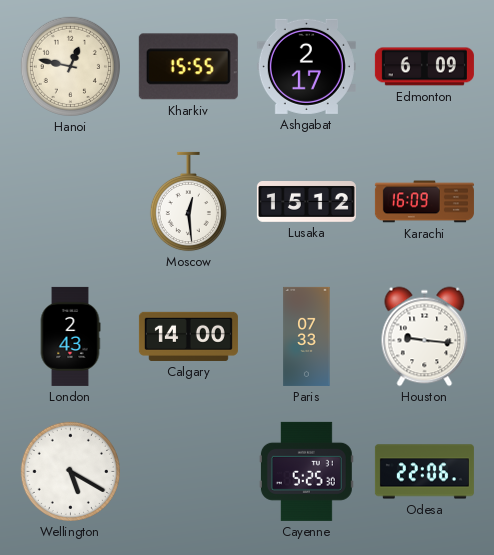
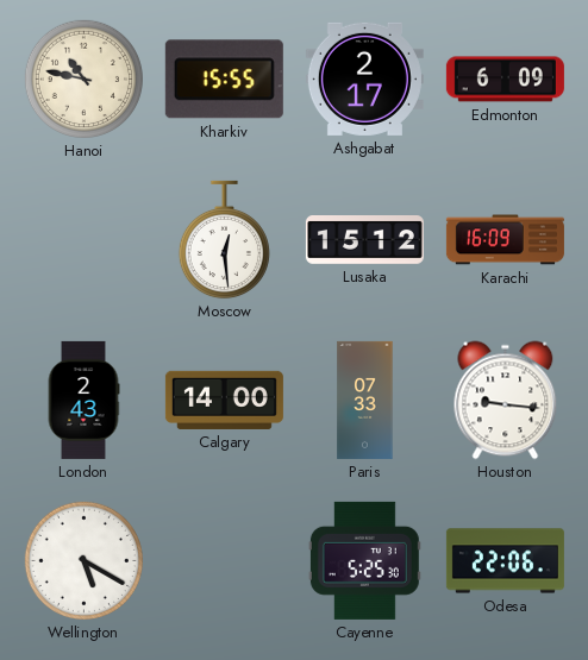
Hanoi: 12:47 -> 10:47 (83, 78)
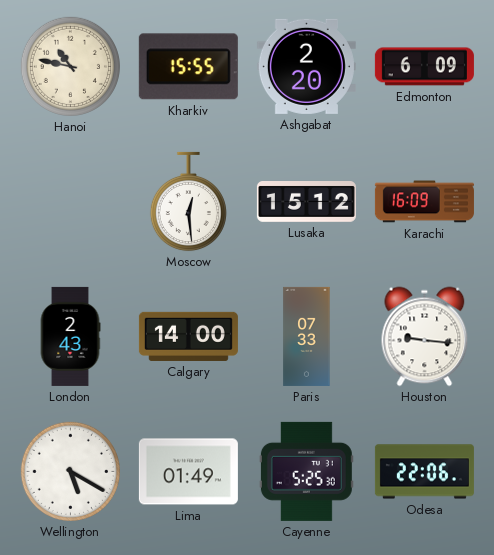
Ashgabat: 2:17 -> 2:20 (306, 66)
Lima: none -> 01:49 (188, 472)
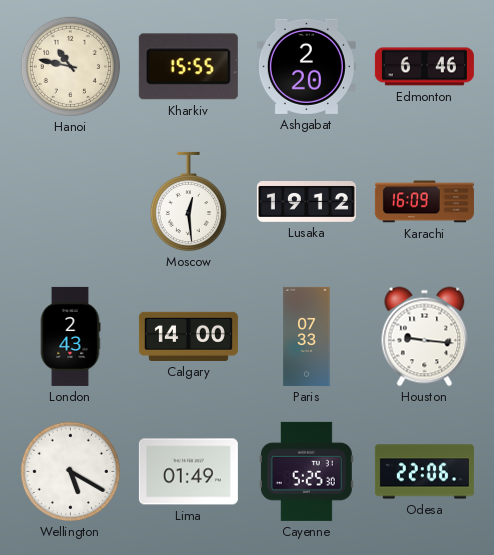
Edmonton: 6:09 -> 6:46 (424, 67)
Lusaka: 15:12 -> 19:12 (306, 202)
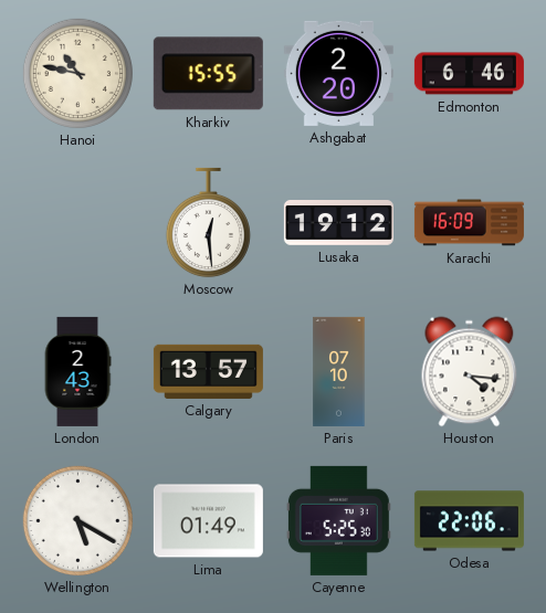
Calgary: 14:00 -> 13:57 (208, 371)
Paris: 07:33 -> 07:10 (339, 371)
Houston: 9:16 -> 4:16 (470, 372)
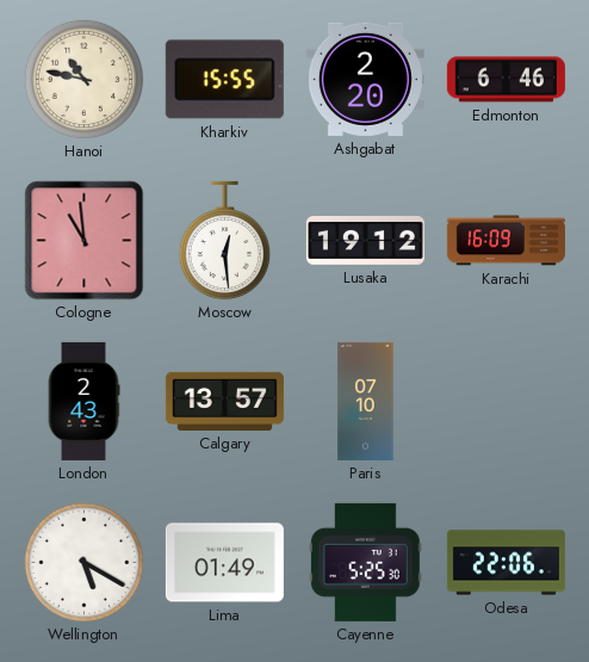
Cologne: none -> 10:59 (85, 241)
Houston: 4:16 -> none (470, 372)
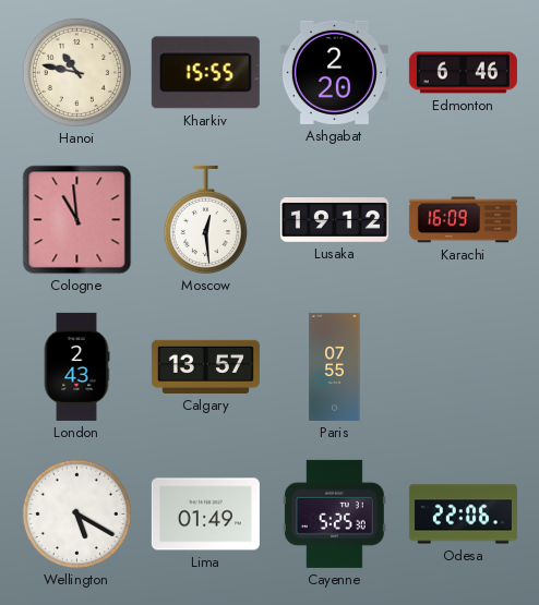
Paris: 07:10 -> 07:55 (335, 366)
